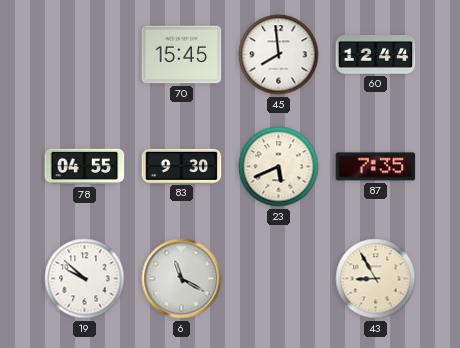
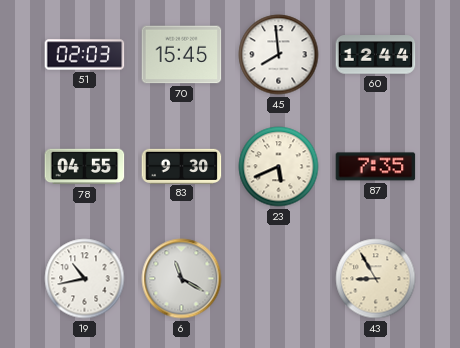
51: none -> 02:03 (85, 55)
19: 9:52 -> 10:43 (85, 279)
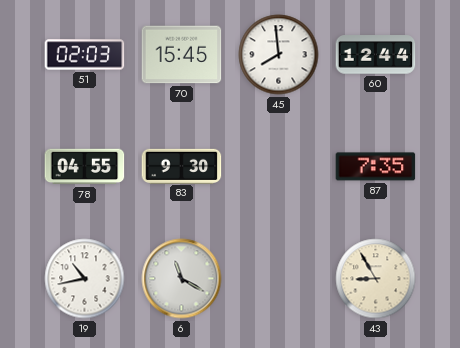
23: 5:41 -> none (279, 167)
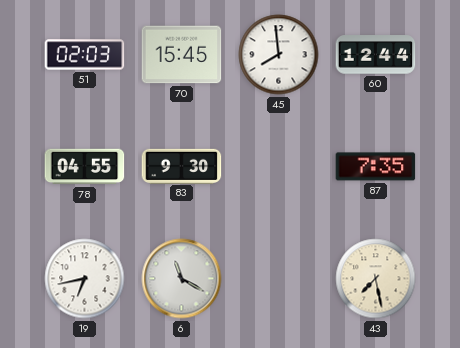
19: 10:43 -> 6:43 (85, 279)
43: 8:55 -> 7:28 (376, 279)
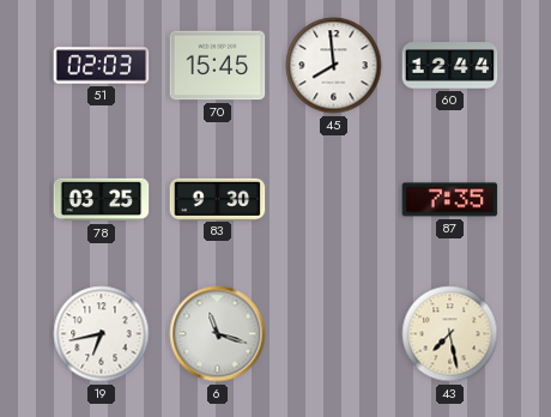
78: 04:55 -> 03:25 (102, 200)
6: 11:20 -> 11:18 (218, 334)
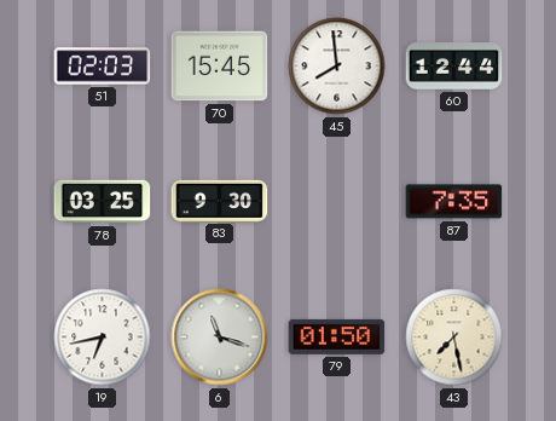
79: none -> 01:50 (337, 336)
